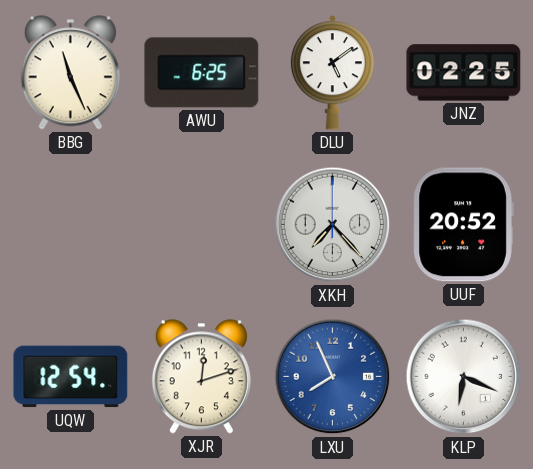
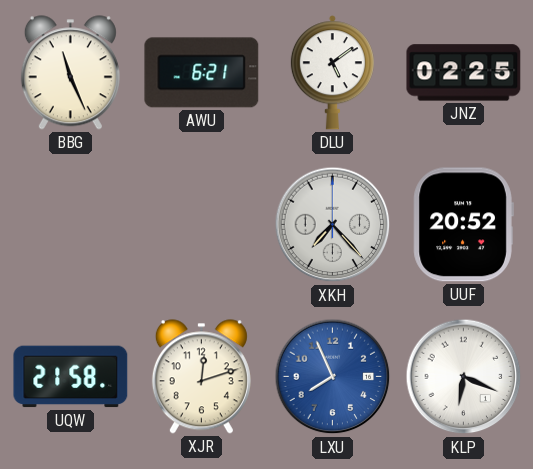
AWU: 6:25 -> 6:21 (202, 73)
UQW: 12:54 -> 21:58 (71, 377)
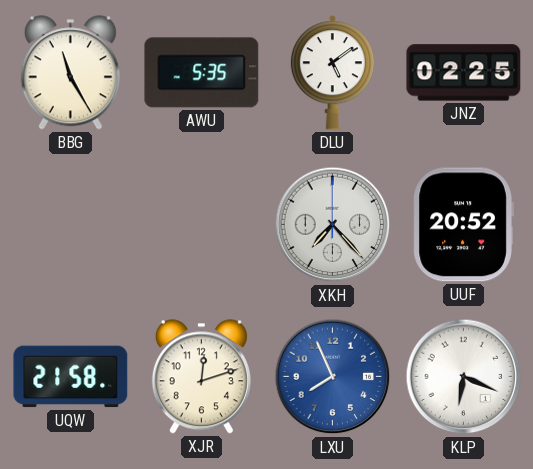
BBG: 11:26 -> 11:25 (70, 73)
AWU: 6:21 -> 5:35 (202, 73)
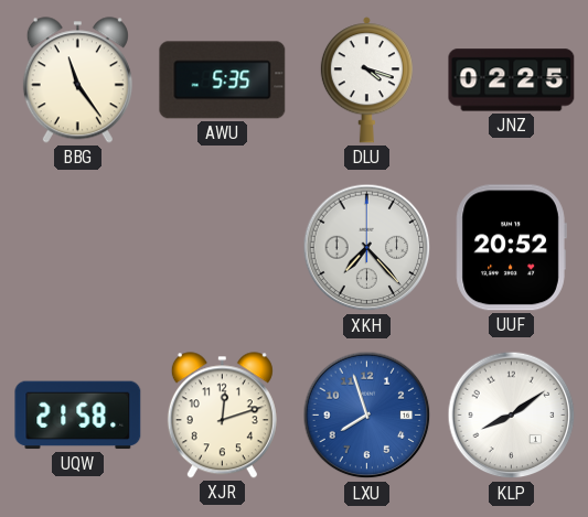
BBG: 11:25 -> 11:24 (77, 80)
DLU: 5:09 -> 4:18 (366, 80)
LXU: 7:56 -> 7:57 (367, 416)
KLP: 6:19 -> 8:09 (512, 416)
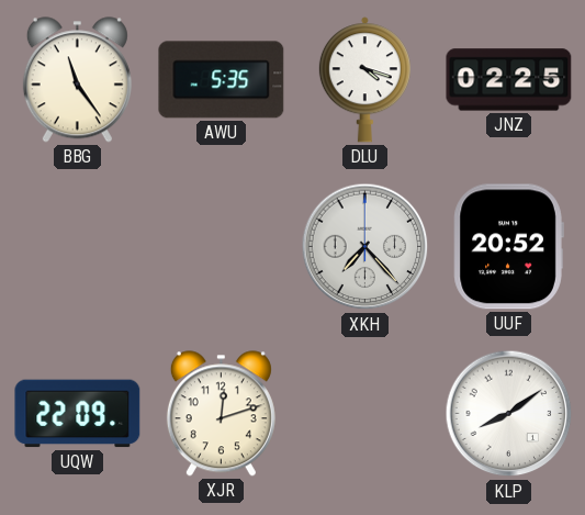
UQW: 21:58 -> 22:09 (78, 414)
LXU: 7:57 -> none (367, 416)
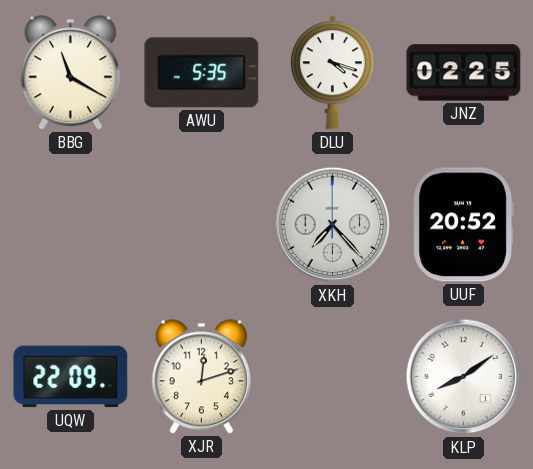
BBG: 11:24 -> 11:20 (70, 73)
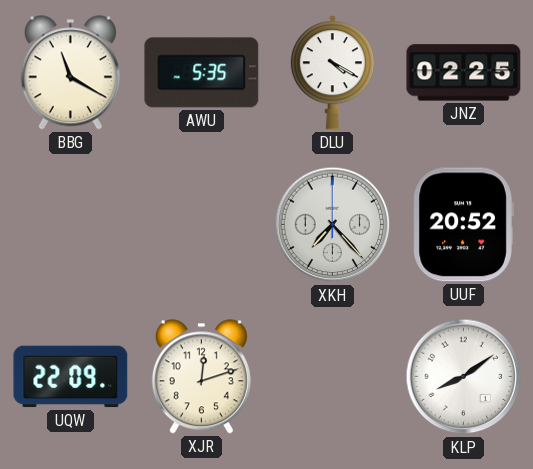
DLU: 4:18 -> 4:20 (332, 73)
